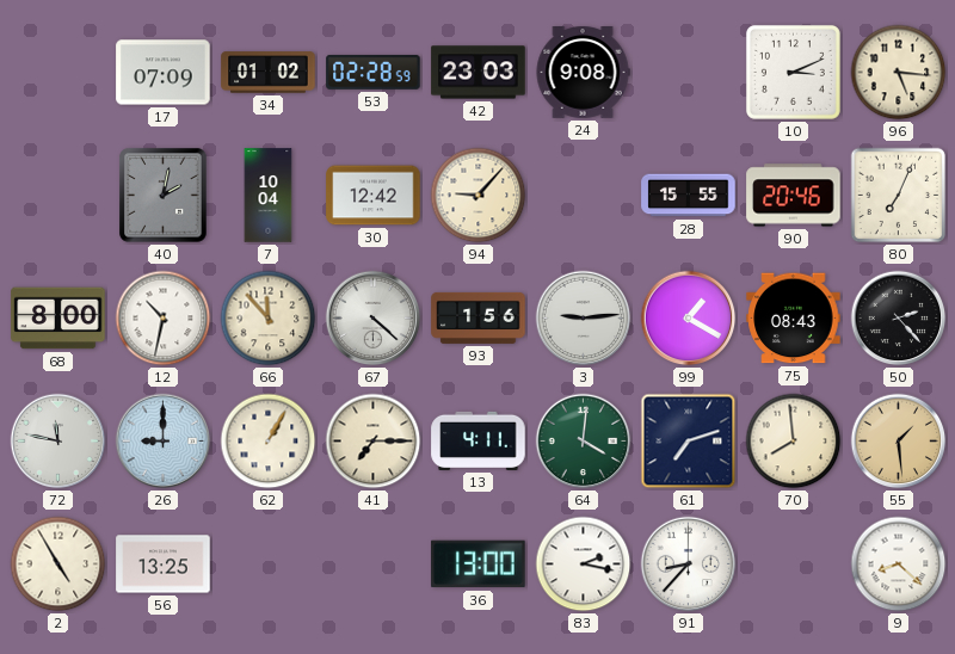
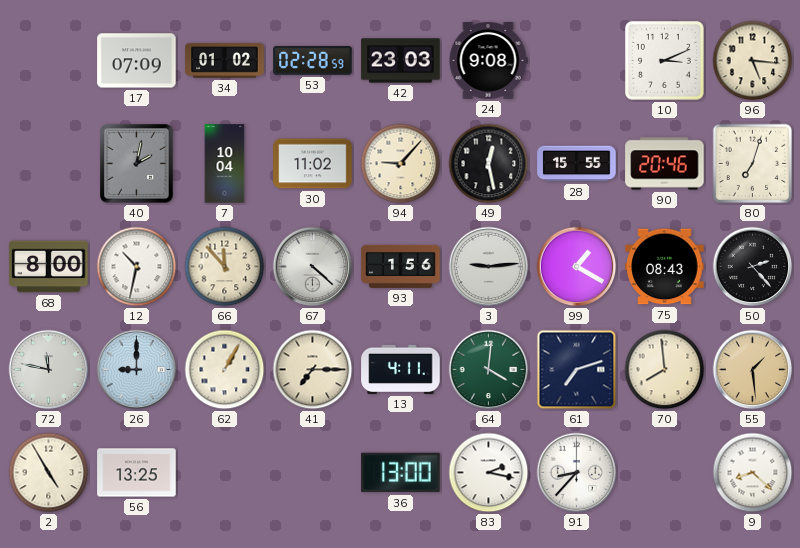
30: 12:42 -> 11:02 (313, 164)
49: none -> 12:28 (489, 164)
80: 7:04 -> 7:03 (753, 164)
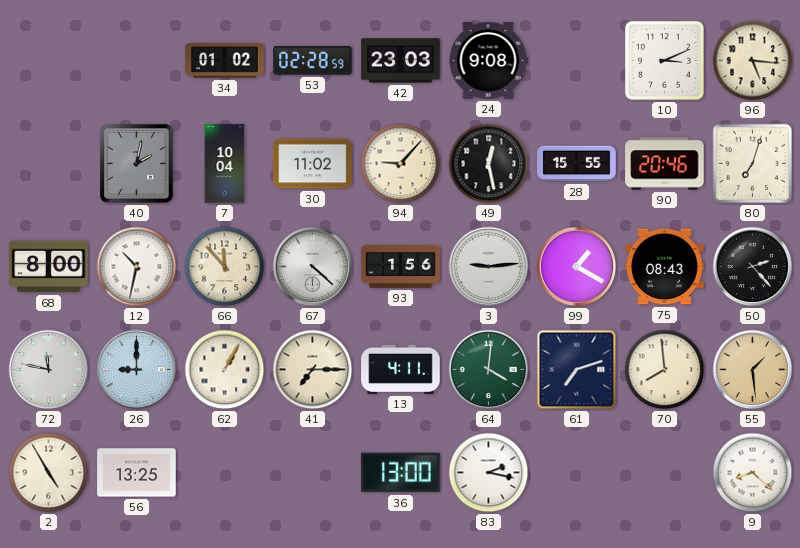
17: 07:09 -> none (137, 61)
91: 8:37 -> none (577, 473)
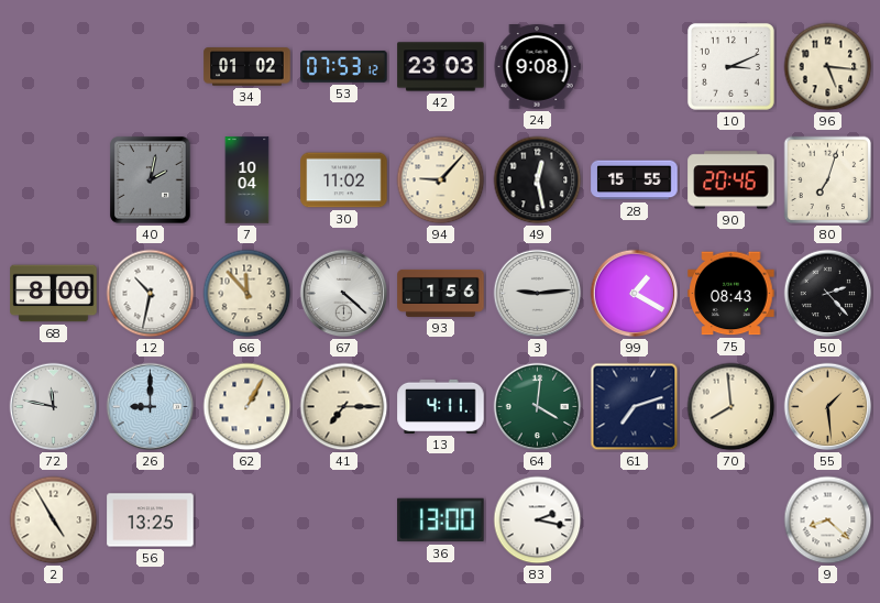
53: 02:28 -> 07:53 (344, 66)
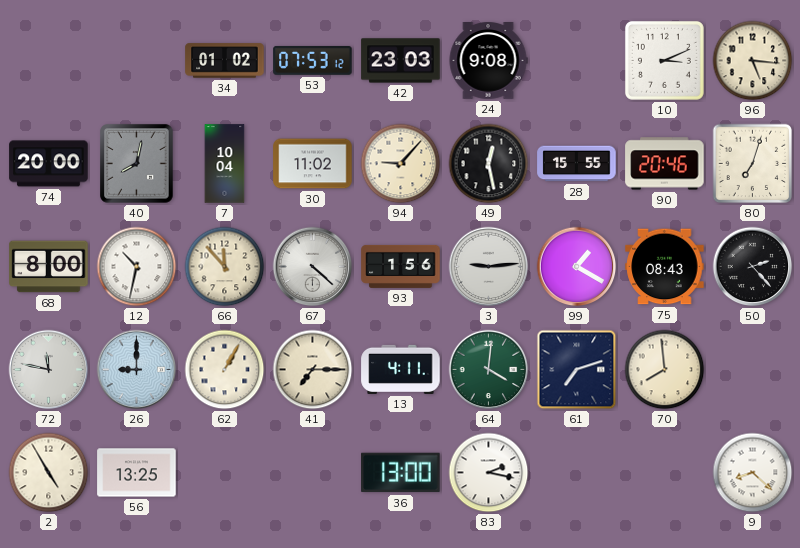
74: none -> 20:00 (49, 164)
40: 2:02 -> 8:02 (137, 164)
55: 1:29 -> none (828, 407)
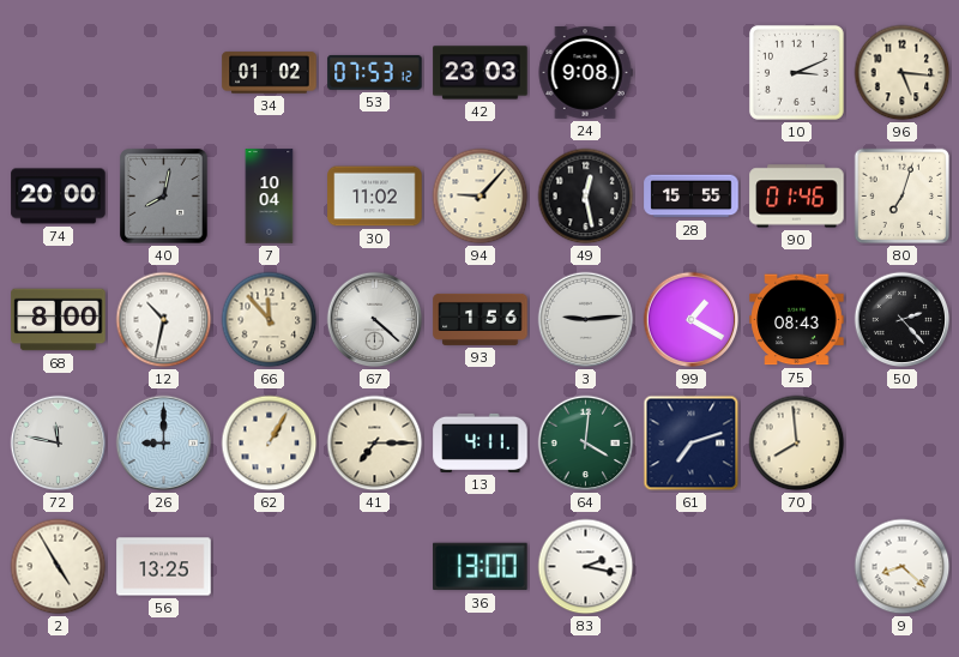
90: 20:46 -> 01:46 (797, 197)
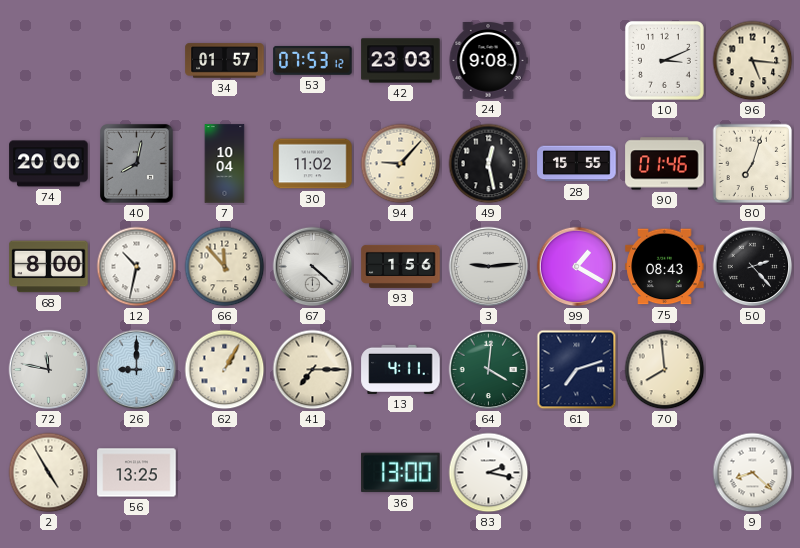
34: 01:02 -> 01:57 (225, 61)
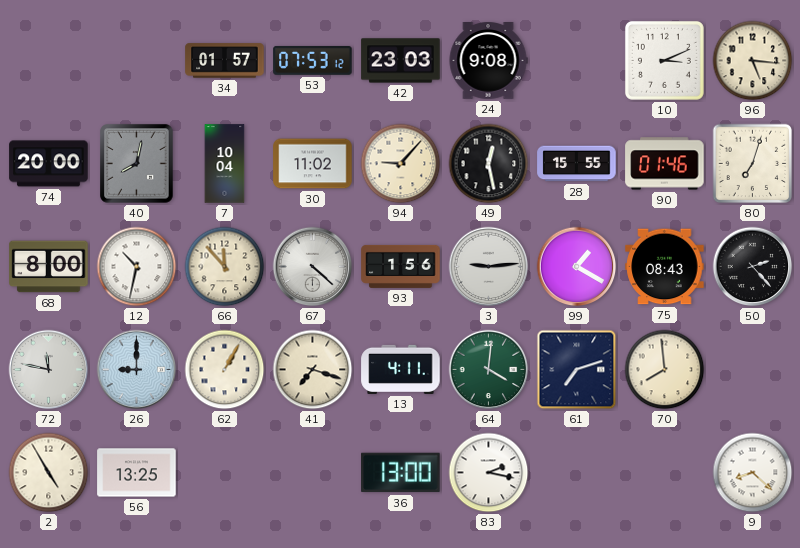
41: 7:15 -> 7:18 (313, 370)
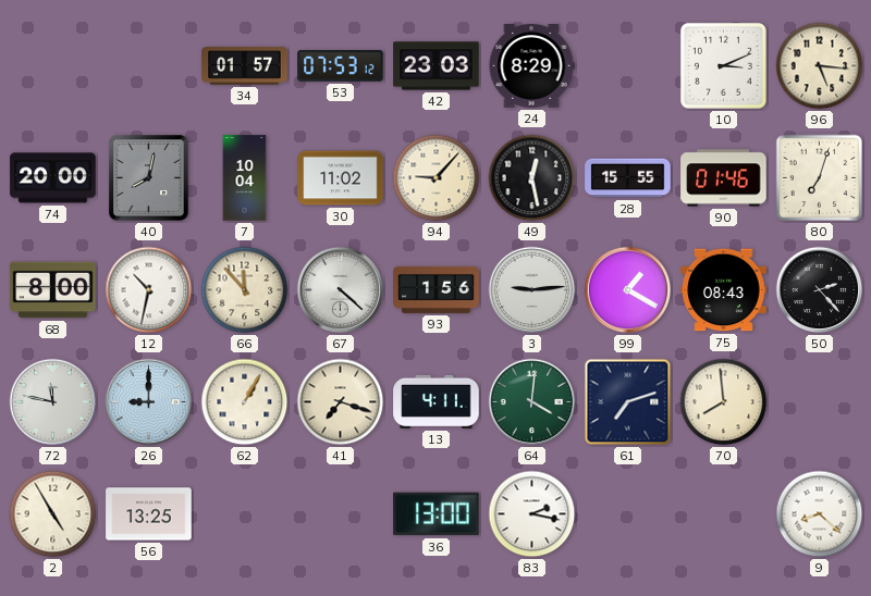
24: 9:08 -> 8:29 (531, 66)
